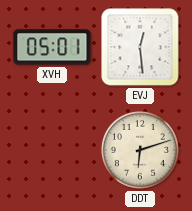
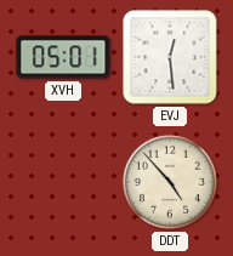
DDT: 6:12 -> 4:53 (170, 182)
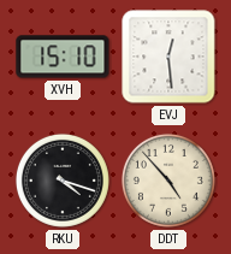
XVH: 05:01 -> 15:10 (63, 57)
RKU: none -> 4:18 (63, 181)
